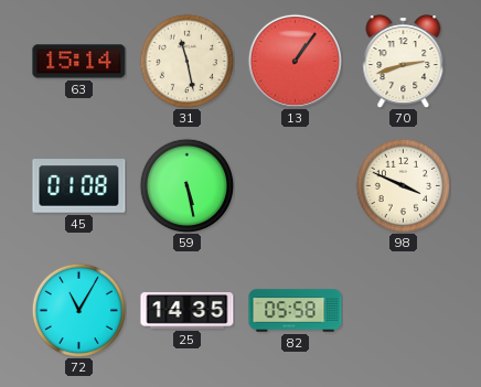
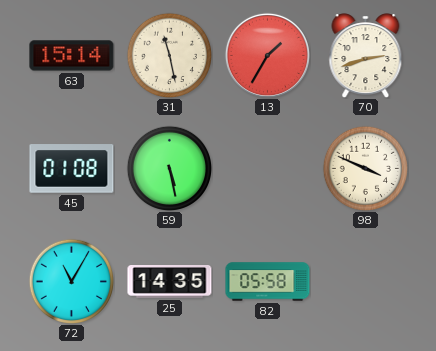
13: 1:06 -> 1:35 (267, 55)
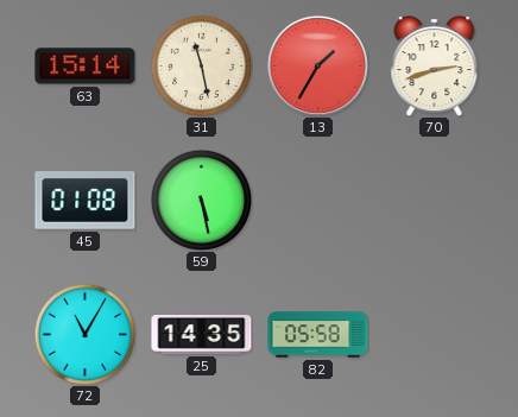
98: 3:49 -> none (365, 168)
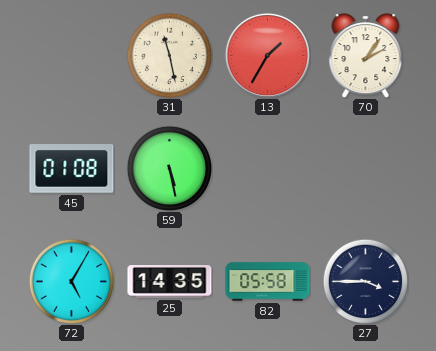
63: 15:14 -> none (86, 67)
70: 2:42 -> 2:06 (366, 56)
72: 11:05 -> 5:05 (71, 281)
27: none -> 3:45 (365, 281)
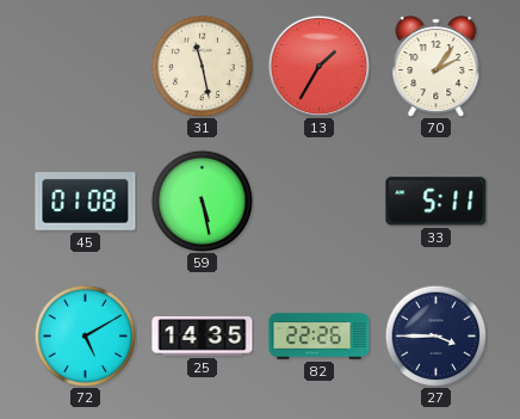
33: none -> 5:11 (437, 202)
72: 5:05 -> 5:10 (85, 335)
82: 05:58 -> 22:26 (320, 337)
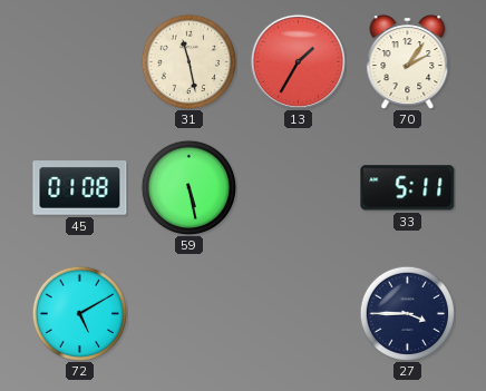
25: 14:35 -> none (203, 337)
82: 22:26 -> none (320, 337)
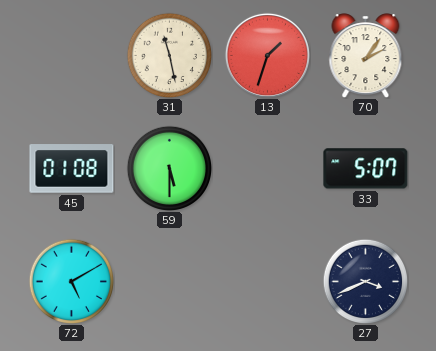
13: 1:35 -> 1:33 (267, 55)
59: 5:28 -> 5:30 (169, 168)
33: 5:11 -> 5:07 (366, 169)
27: 3:45 -> 3:41 (365, 281)
